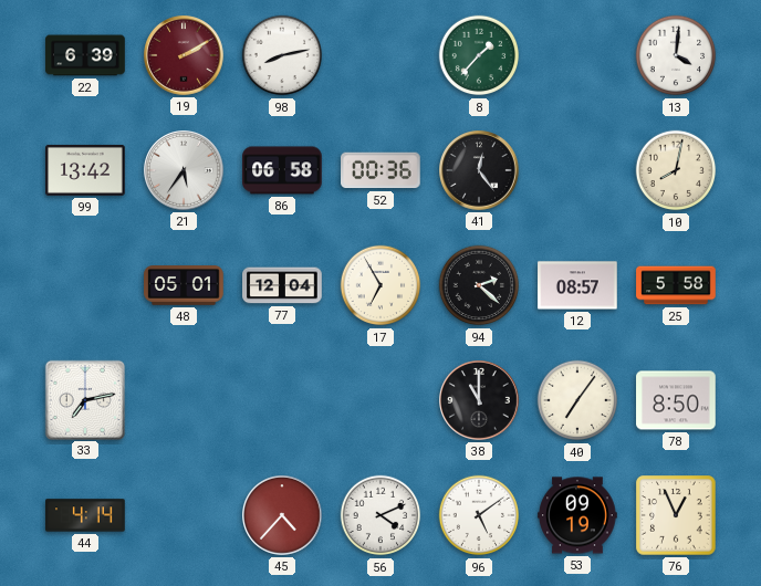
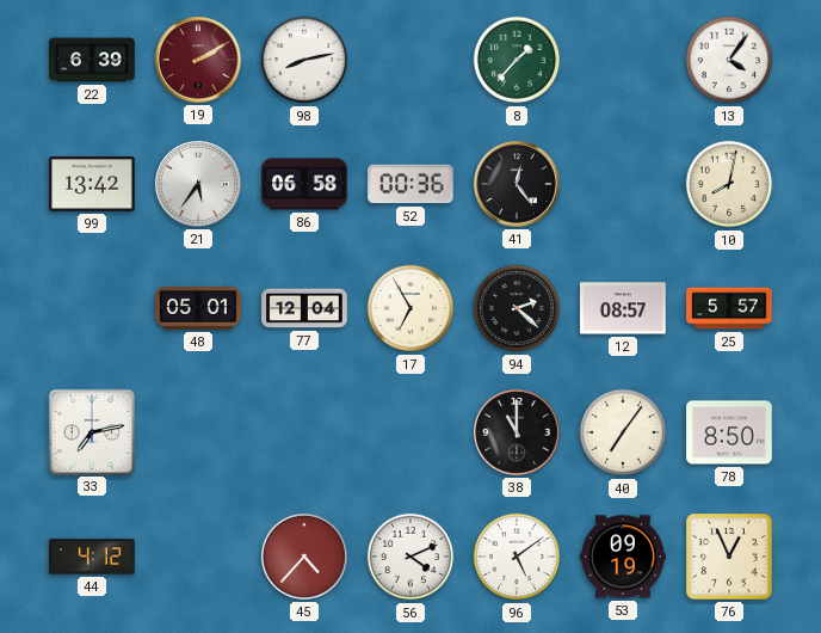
13: 4:01 -> 4:06 (729, 60)
25: 5:58 -> 5:57 (729, 308)
44: 4:14 -> 4:12 (92, 557)
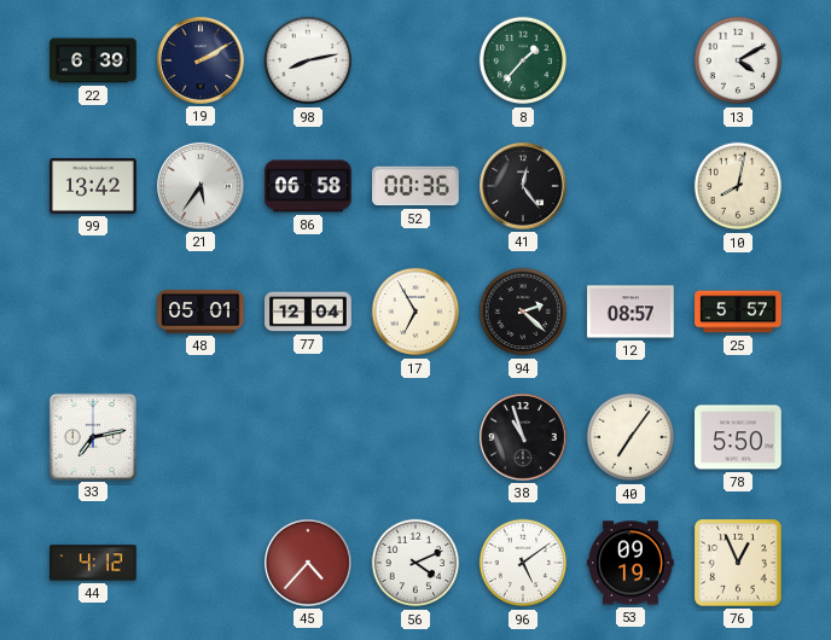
19 dial: burgundy -> navy (202, 62)
13: 4:06 -> 4:10 (738, 60)
38: 11:00 -> 10:57 (524, 438)
78: 8:50 -> 5:50 (738, 437)
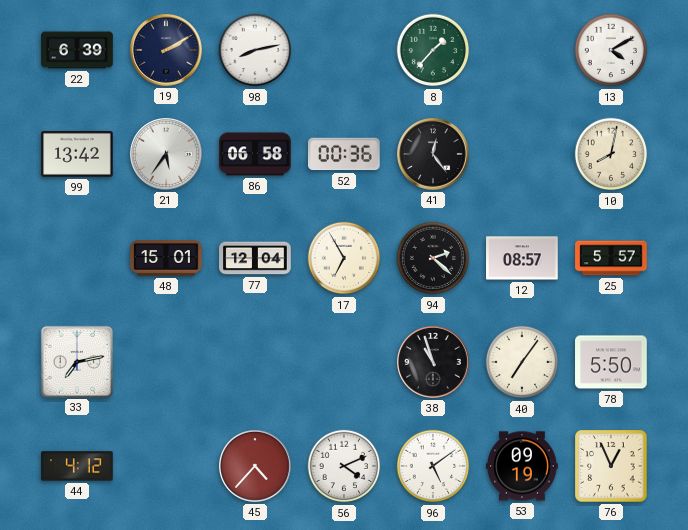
48: 05:01 -> 15:01 (166, 258)
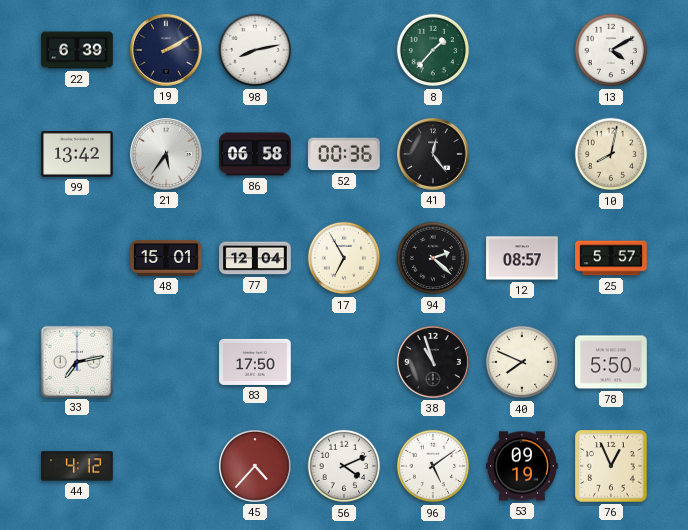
83: none -> 17:50 (255, 362)
40: 7:06 -> 7:49 (522, 362)
